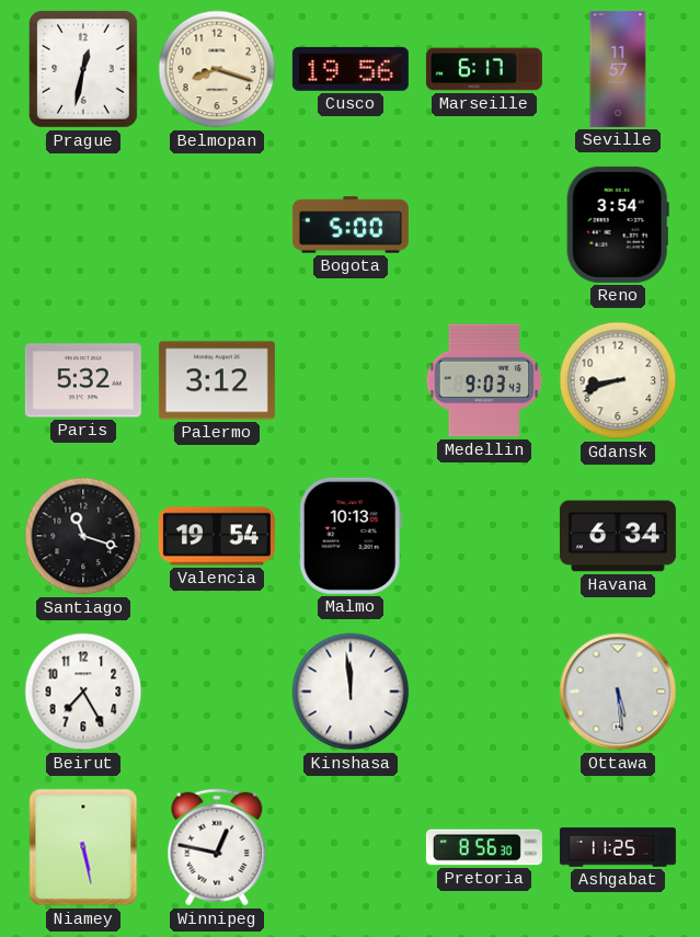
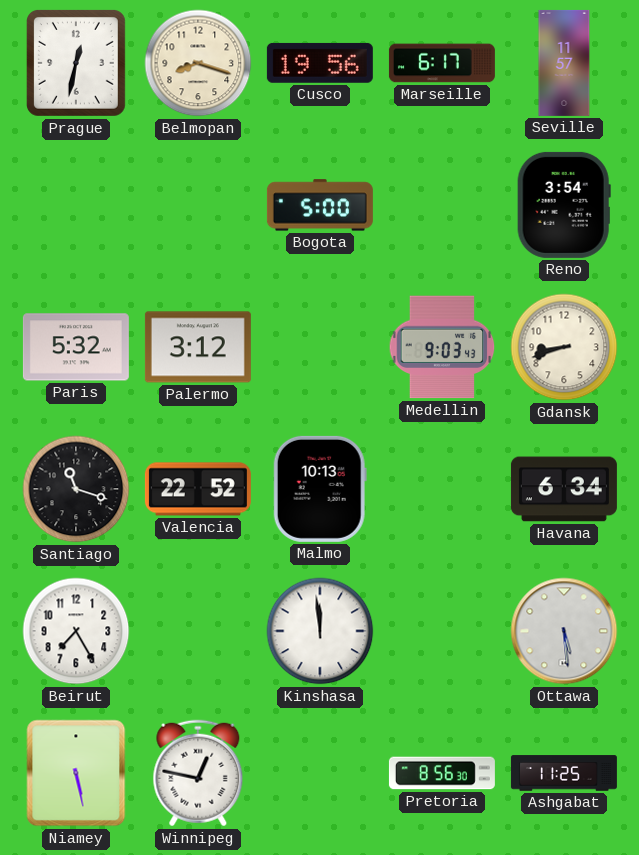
Valencia: 19:54 -> 22:52 (198, 489)
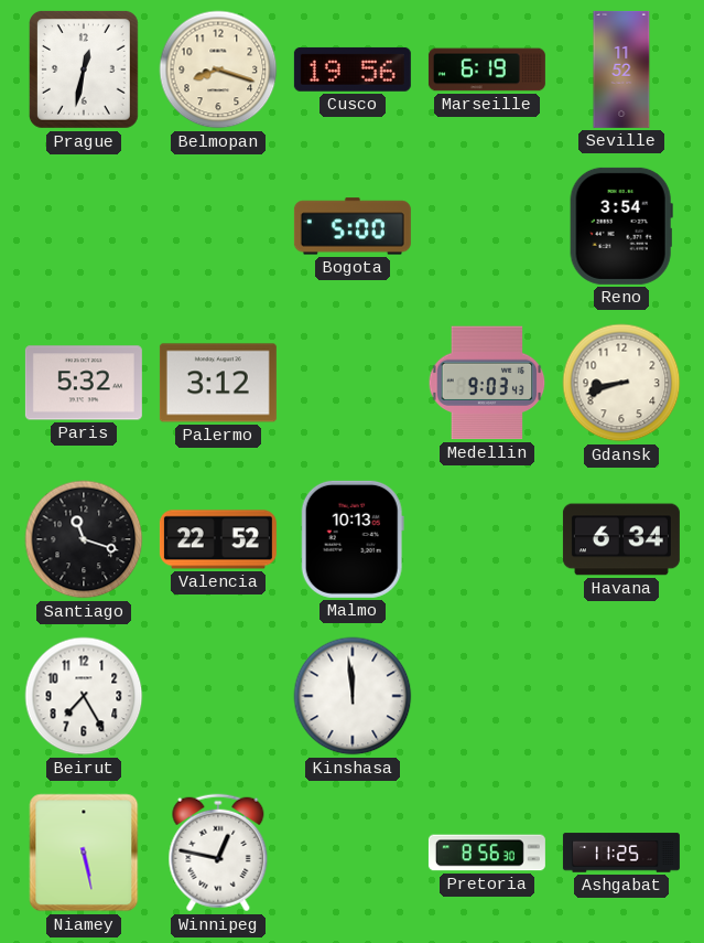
Marseille: 6:17 -> 6:19 (487, 69)
Seville: 11:57 -> 11:52 (621, 69)
Ottawa: 5:29 -> none (564, 631)
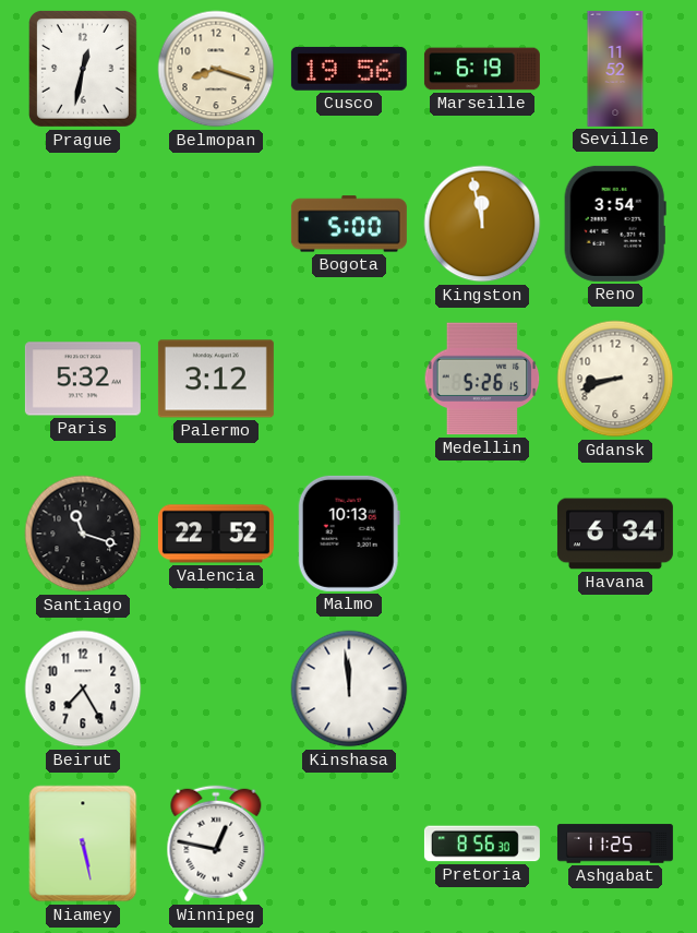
Kingston: none -> 11:58 (482, 224)
Medellin: 9:03 -> 5:26 (482, 379)
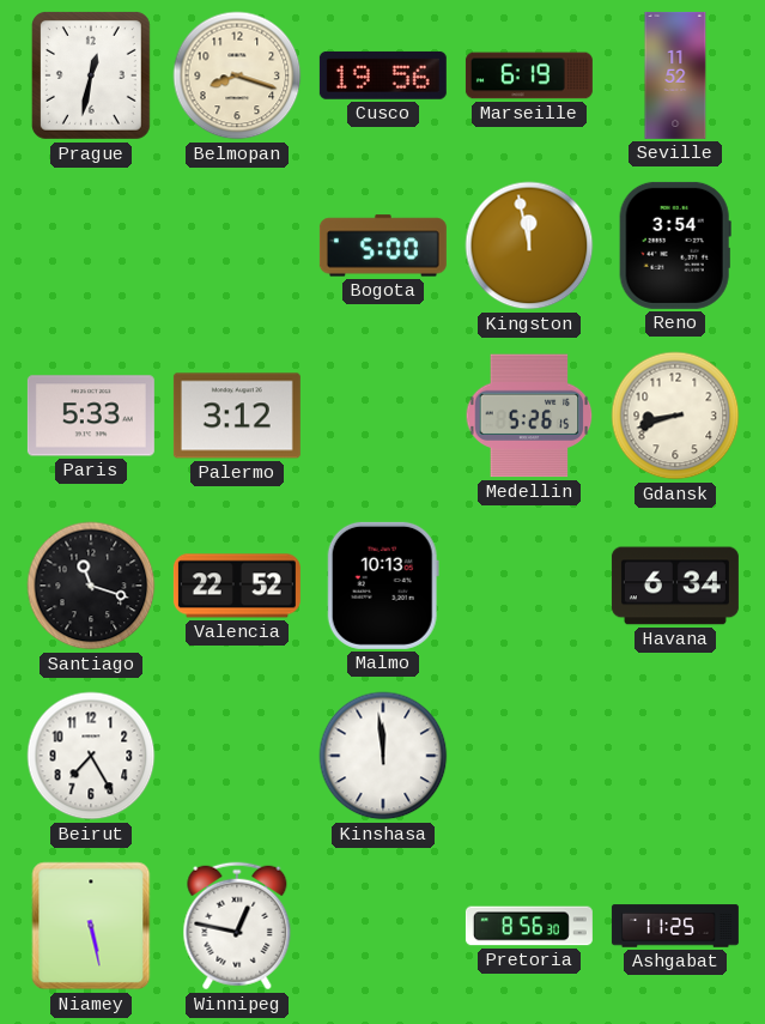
Paris: 5:32 -> 5:33 (91, 416)
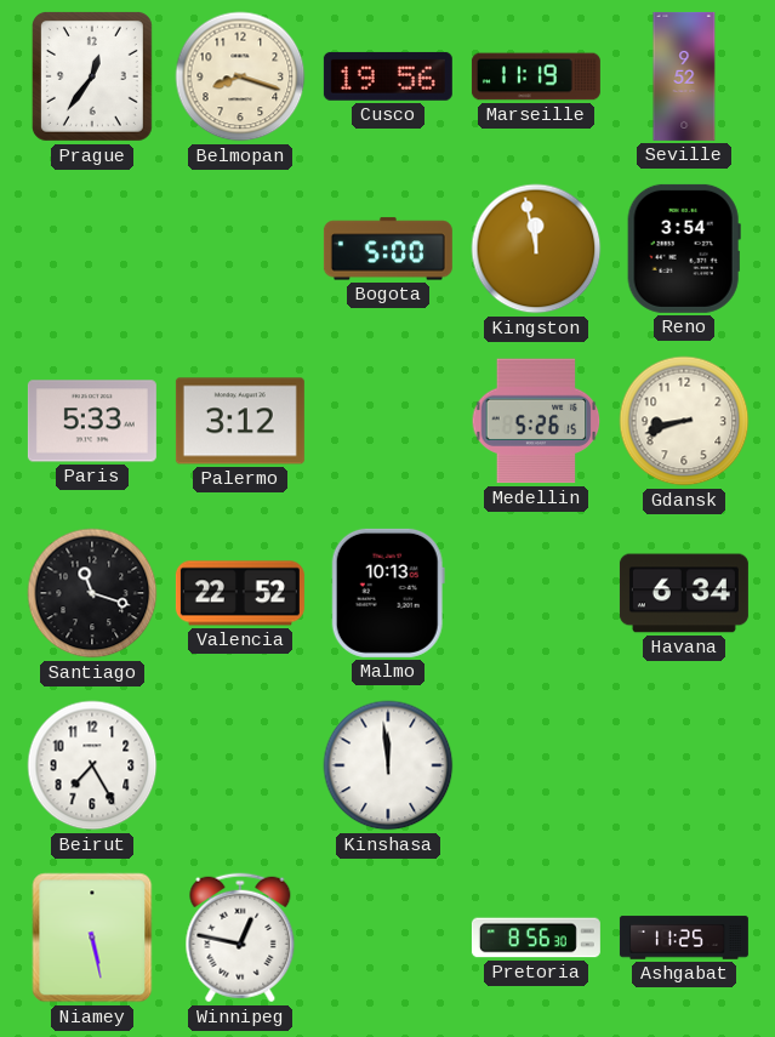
Prague: 12:32 -> 12:36 (92, 76)
Marseille: 6:19 -> 11:19 (536, 76)
Seville: 11:52 -> 9:52 (684, 76)
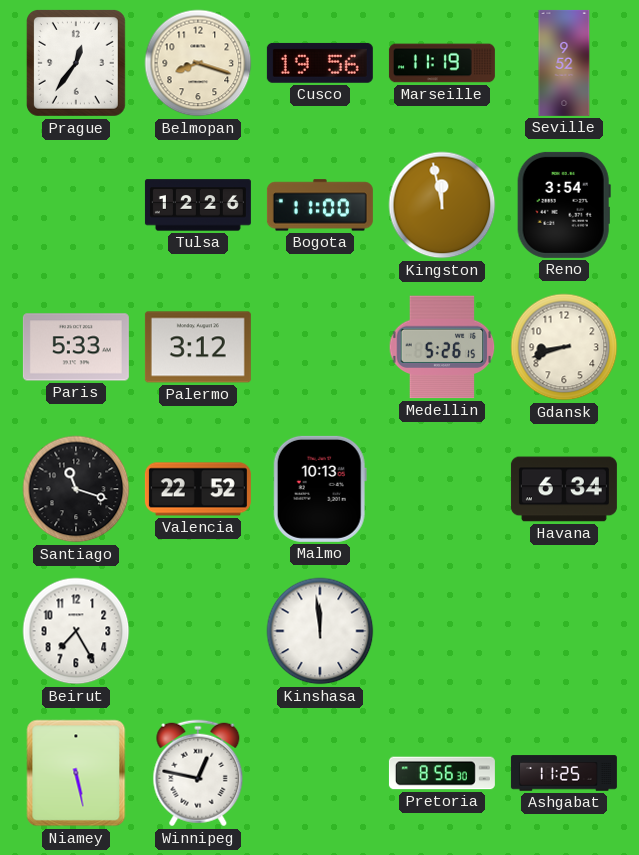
Tulsa: none -> 12:26 (198, 205)
Bogota: 5:00 -> 11:00 (320, 205)
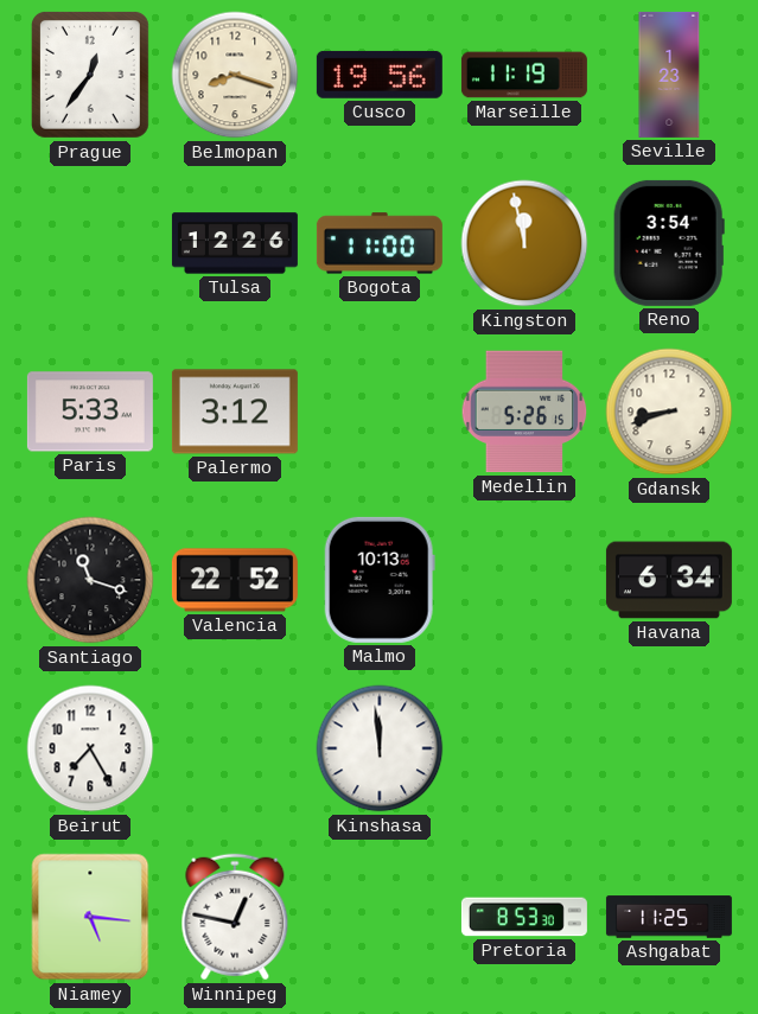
Seville: 9:52 -> 1:23 (669, 75)
Niamey: 5:28 -> 5:16 (90, 917)
Pretoria: 8:56 -> 8:53 (524, 917)
